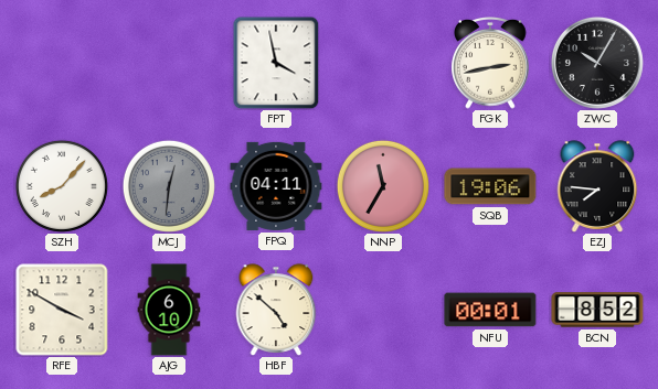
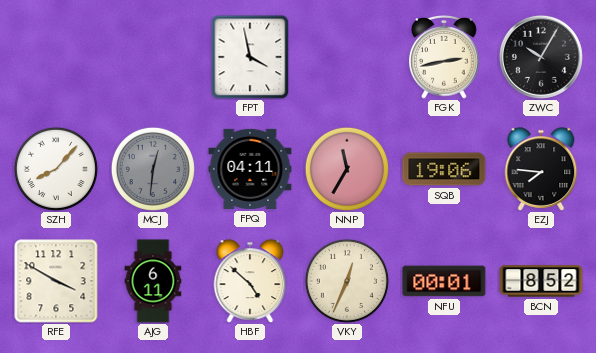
AJG: 6:10 -> 6:11 (153, 281)
VKY: none -> 12:34 (347, 281)
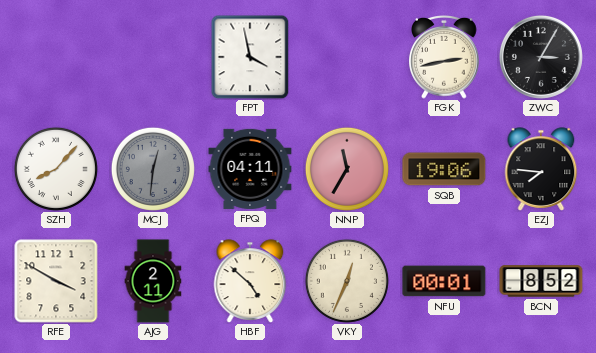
ZWC: 10:05 -> 3:05 (541, 57)
AJG: 6:11 -> 2:11 (153, 281)
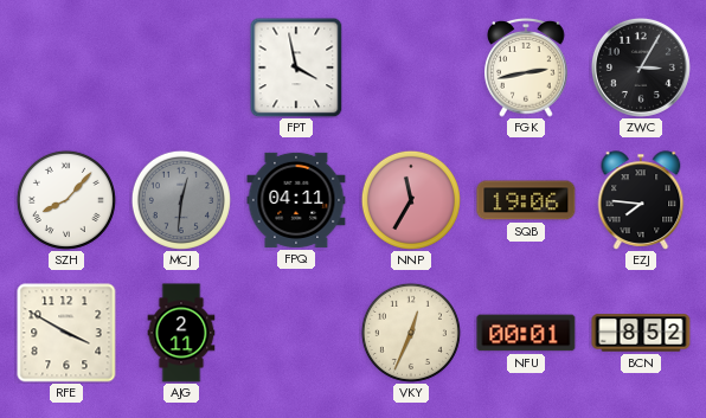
HBF: 4:52 -> none (250, 281)
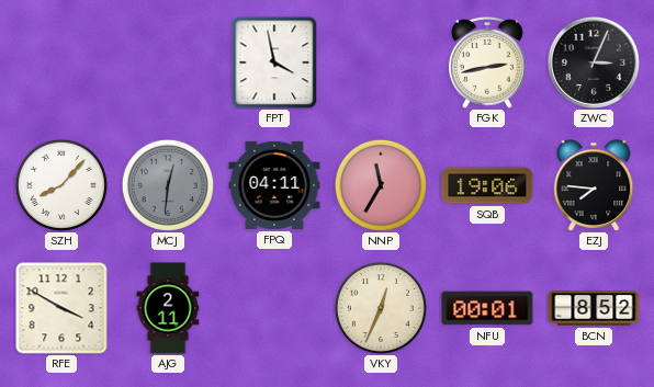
ZWC: 3:05 -> 3:04 (594, 62)
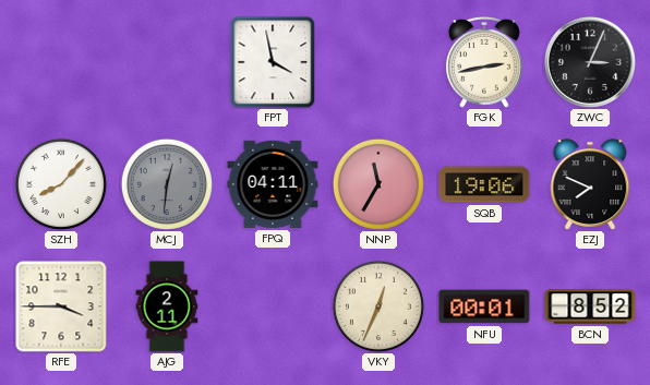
EZJ: 7:46 -> 7:49 (590, 184)
RFE: 3:50 -> 3:45 (61, 306)
